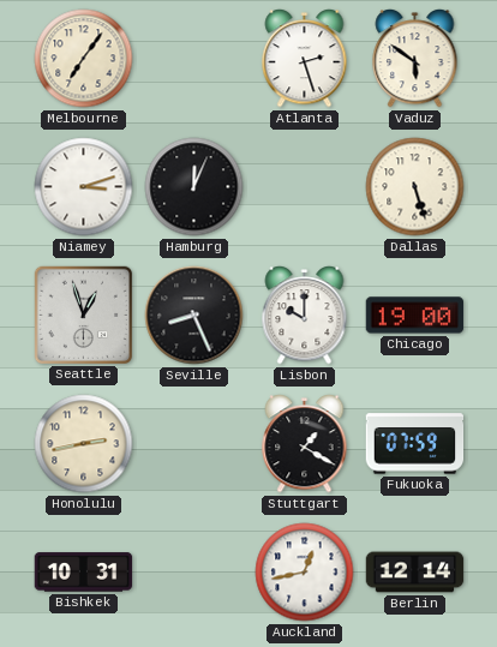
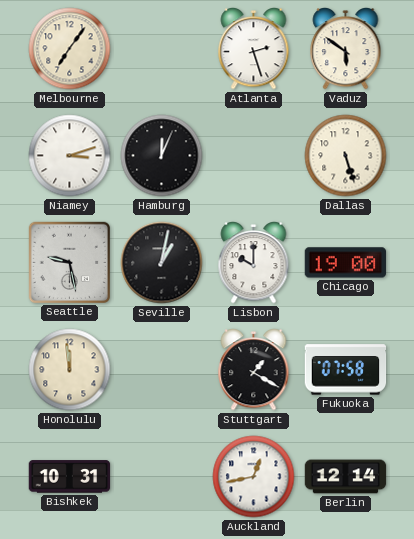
Seattle: 12:57 -> 9:28 (69, 262)
Seville: 8:26 -> 1:02 (162, 263)
Honolulu: 2:43 -> 11:59 (70, 370)
Fukuoka: 07:59 -> 07:58 (346, 370)
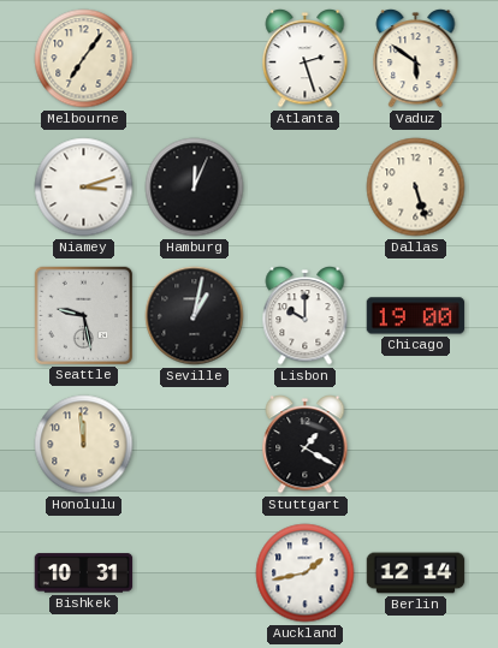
Fukuoka: 07:58 -> none (346, 370)
Auckland: 12:43 -> 1:43 (306, 573)
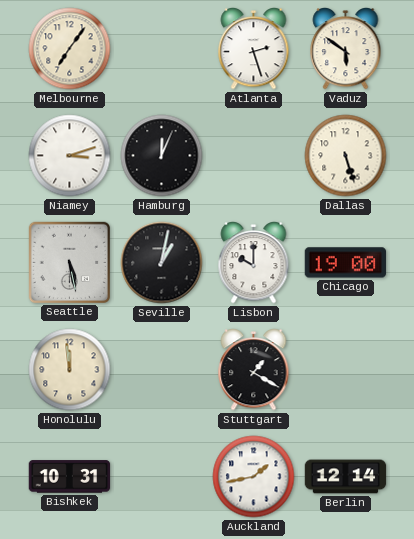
Seattle: 9:28 -> 5:28 (69, 262)
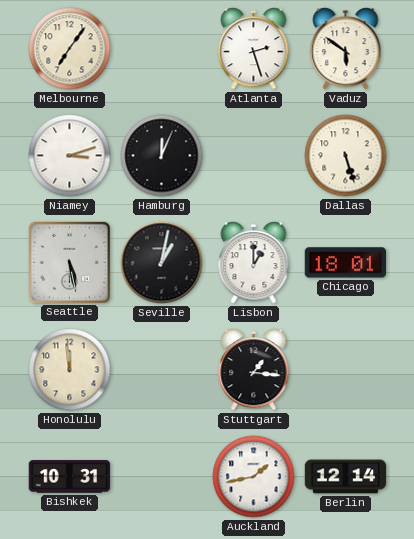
Lisbon: 10:00 -> 1:00 (254, 263)
Chicago: 19:00 -> 18:01 (346, 263)
Stuttgart: 1:20 -> 1:16 (254, 370)
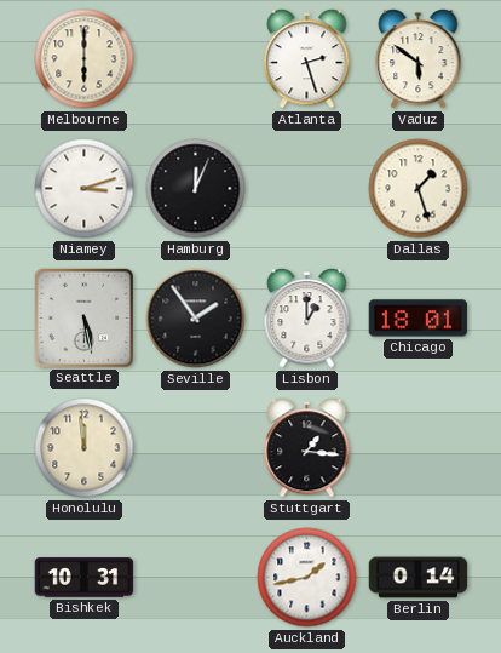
Melbourne: 7:06 -> 6:00 (85, 59)
Dallas: 5:27 -> 1:27 (419, 189)
Seville: 1:02 -> 1:54 (196, 319)
Berlin: 12:14 -> 0:14 (419, 578)
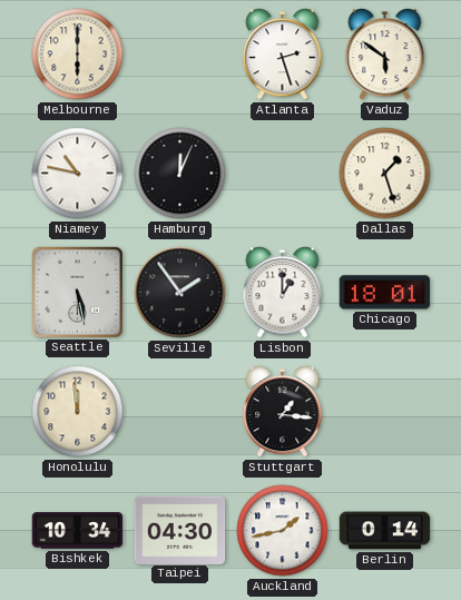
Niamey: 3:12 -> 10:47 (78, 174)
Bishkek: 10:31 -> 10:34 (78, 531)
Taipei: none -> 04:30 (180, 530)
